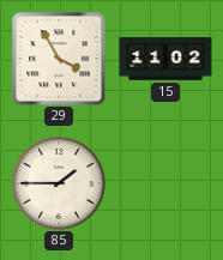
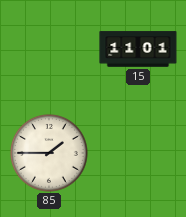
29: 3:55 -> none (59, 59)
15: 11:02 -> 11:01 (138, 49)
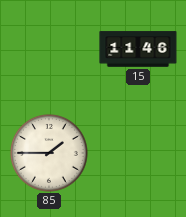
15: 11:01 -> 11:46 (138, 49)
